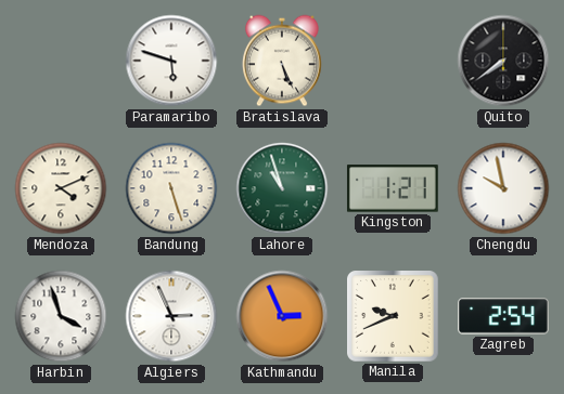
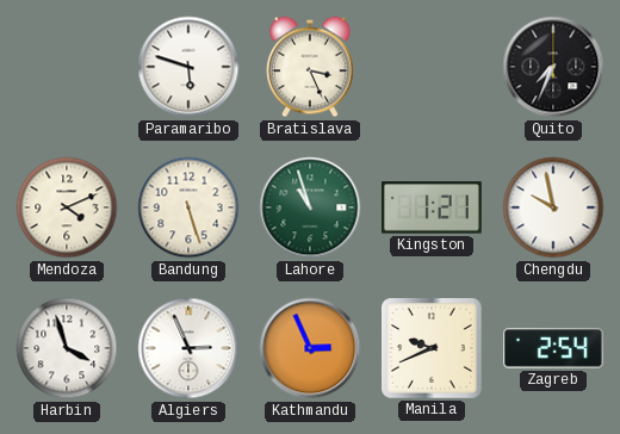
Bratislava: 5:26 -> 3:26 (310, 67)
Quito: 7:39 -> 7:34 (553, 67)
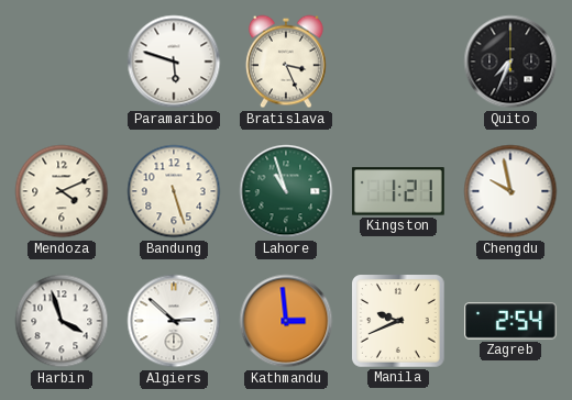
Algiers: 2:56 -> 2:52 (174, 321)
Kathmandu: 2:56 -> 2:59 (286, 321)
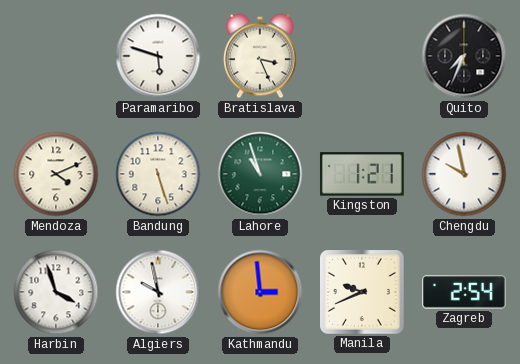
Algiers: 2:52 -> 9:58 (158, 292)
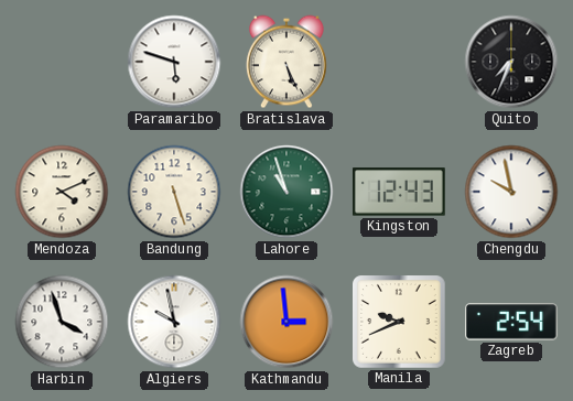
Bratislava: 3:26 -> 5:26 (286, 62)
Kingston: 1:21 -> 12:43 (399, 192)
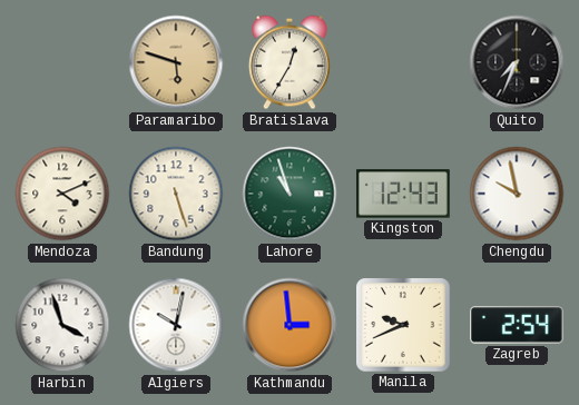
Paramaribo dial: white -> champagne (176, 62)
Bratislava: 5:26 -> 12:35 (289, 62)
Algiers: 9:58 -> 10:02 (176, 325)
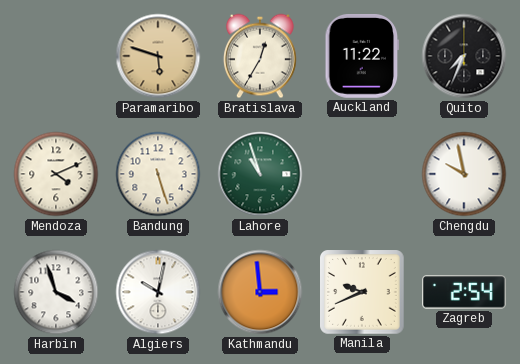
Auckland: none -> 11:22 (362, 57)
Kingston: 12:43 -> none (403, 194)
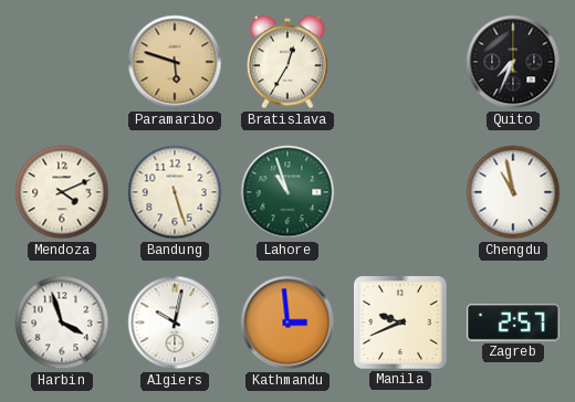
Auckland: 11:22 -> none (362, 57)
Chengdu: 9:58 -> 10:58 (513, 192)
Zagreb: 2:54 -> 2:57 (514, 322)
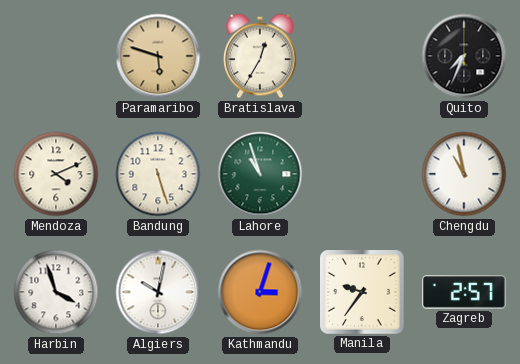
Kathmandu: 2:59 -> 3:03 (260, 292)
Manila: 9:41 -> 9:36 (363, 293)
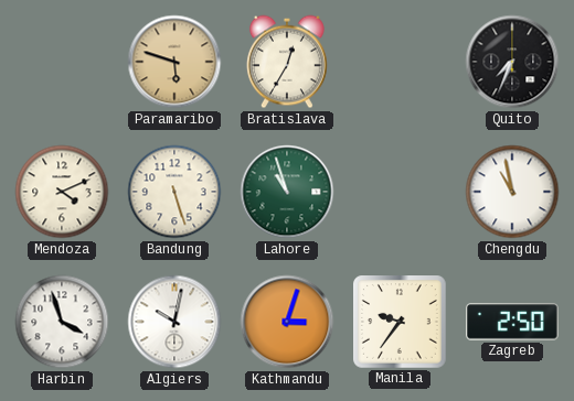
Zagreb: 2:57 -> 2:50 (513, 322)
